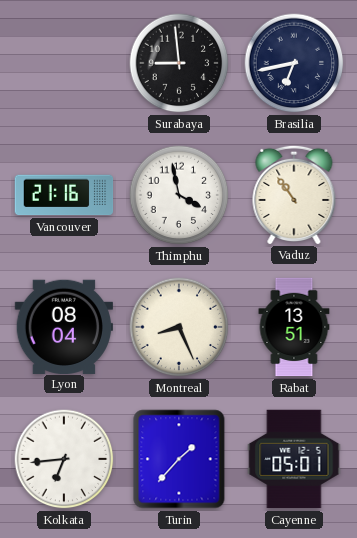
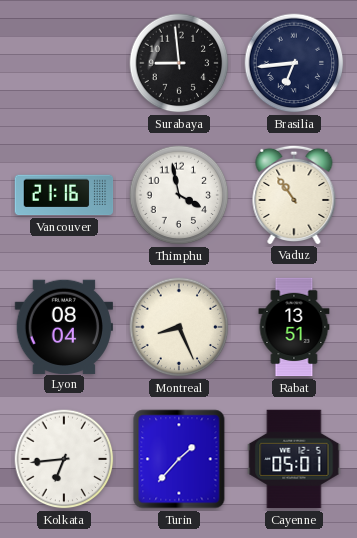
Brasilia: 6:43 -> 6:44 (294, 63)
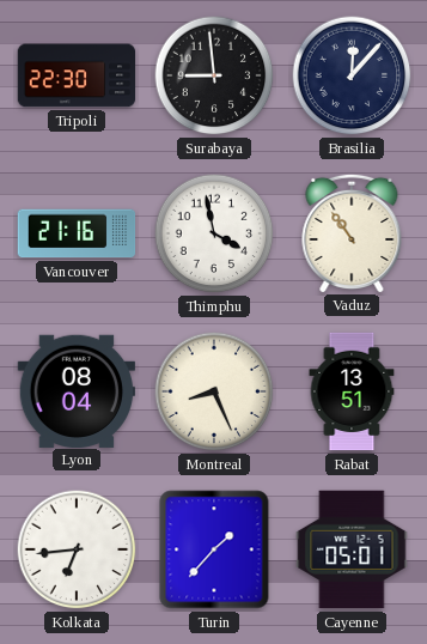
Tripoli: none -> 22:30 (77, 75)
Brasilia: 6:44 -> 12:07 (352, 75)
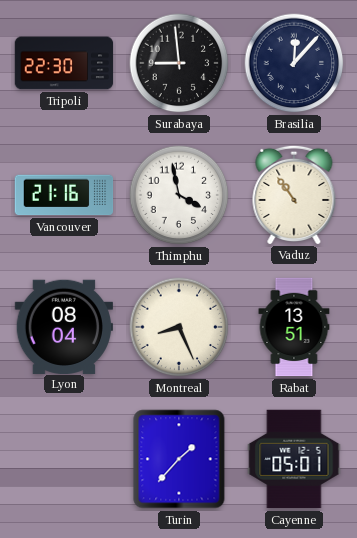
Kolkata: 6:44 -> none (77, 549)
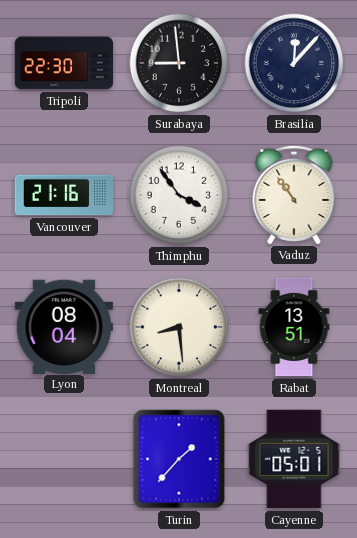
Thimphu: 3:58 -> 3:54 (179, 195)
Montreal: 8:26 -> 8:29 (179, 327)
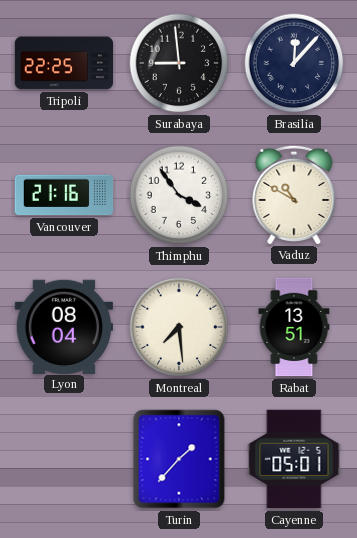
Tripoli: 22:30 -> 22:25 (64, 63)
Vaduz: 10:54 -> 10:50 (294, 194)
Montreal: 8:29 -> 7:29 (179, 327)
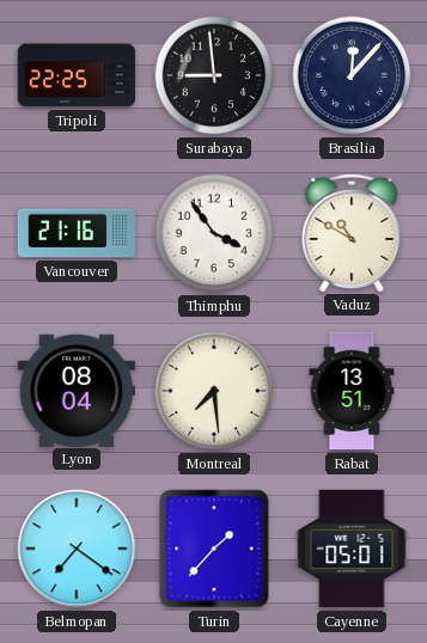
Belmopan: none -> 7:21 (77, 549)
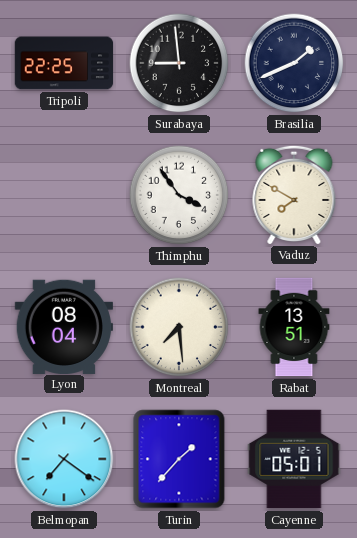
Brasilia: 12:07 -> 1:41 (294, 63)
Vancouver: 21:16 -> none (77, 233)
Vaduz: 10:50 -> 7:50 (294, 194)
